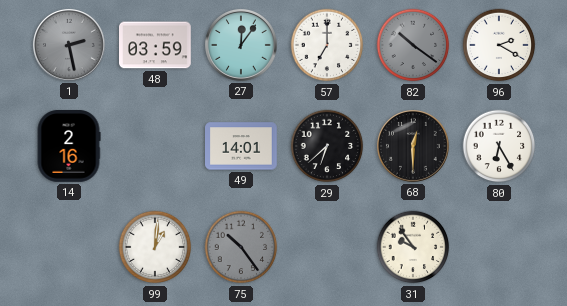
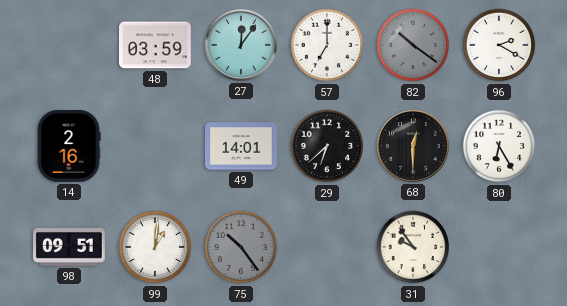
1: 2:28 -> none (69, 45)
98: none -> 09:51 (70, 248)
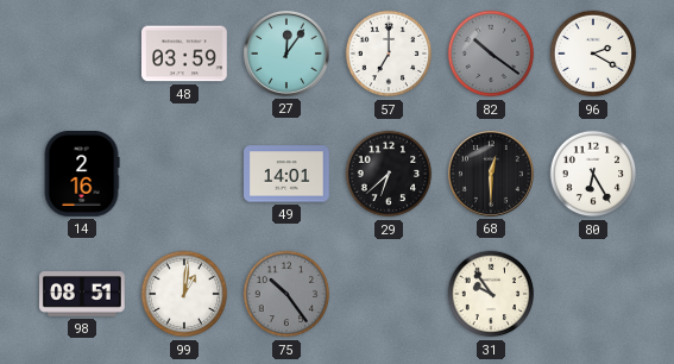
98: 09:51 -> 08:51 (83, 295)
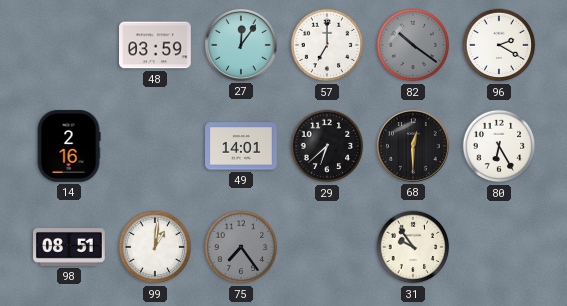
75: 10:24 -> 7:24 (241, 247)
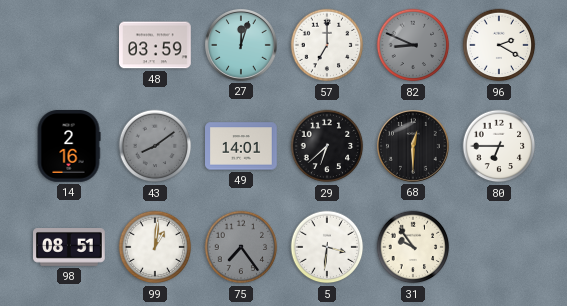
27: 12:06 -> 12:03 (241, 45)
82: 10:21 -> 8:49 (413, 45)
43: none -> 8:09 (155, 146)
80: 6:25 -> 6:45 (499, 146)
5: none -> 3:31 (327, 247)
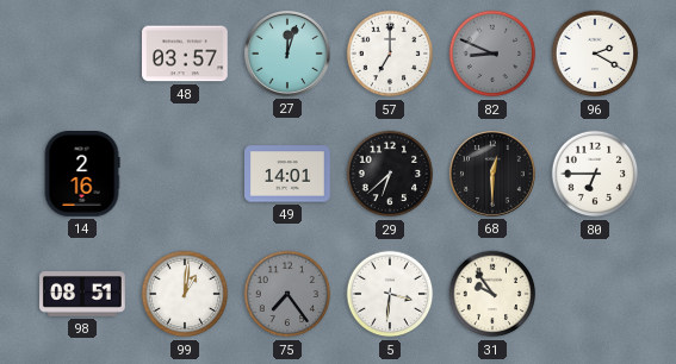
48: 03:59 -> 03:57 (186, 54)
43: 8:09 -> none (155, 146)
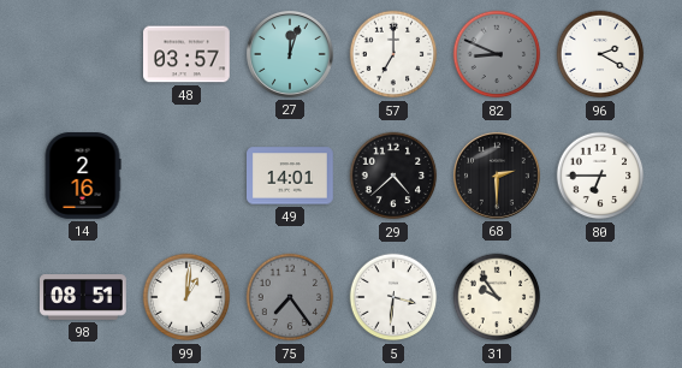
29: 6:38 -> 4:38 (393, 176)
68: 12:30 -> 2:30 (497, 176)
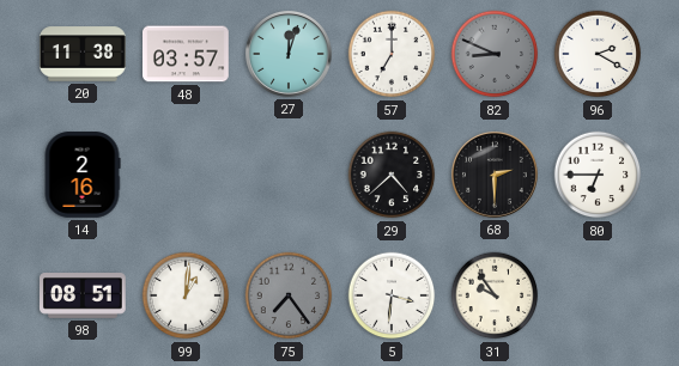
20: none -> 11:38 (83, 54)
49: 14:01 -> none (291, 176)
